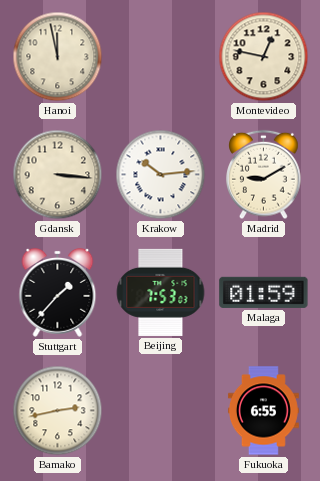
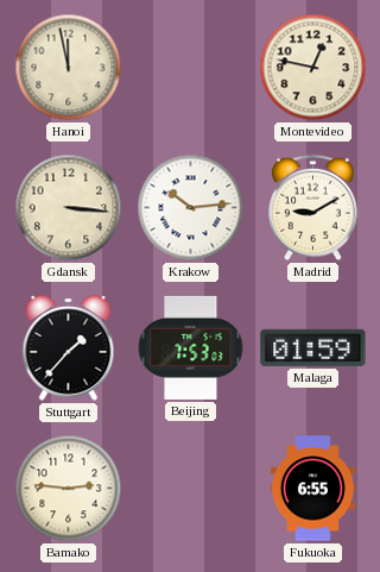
Bamako: 2:43 -> 2:46 (69, 489)
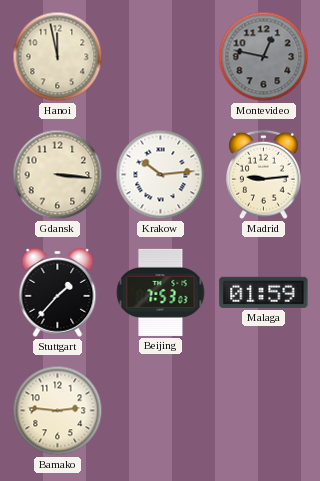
Montevideo dial: cream -> grey (264, 57)
Madrid: 9:10 -> 9:14 (264, 175)
Fukuoka: 6:55 -> none (312, 489)
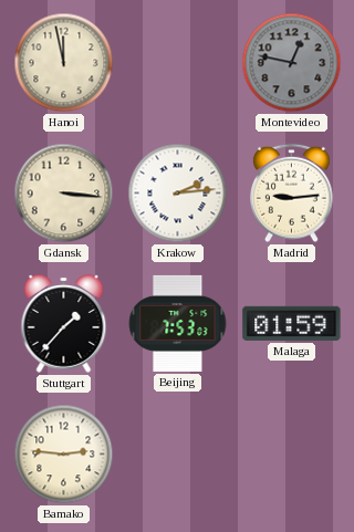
Krakow: 10:14 -> 2:14 (178, 194)
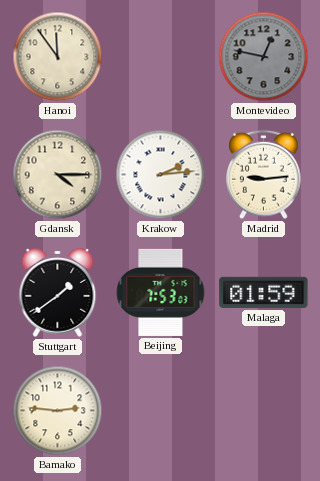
Hanoi: 11:58 -> 11:54 (58, 57)
Gdansk: 3:16 -> 4:15 (58, 175)
Stuttgart: 1:37 -> 1:39 (58, 292)
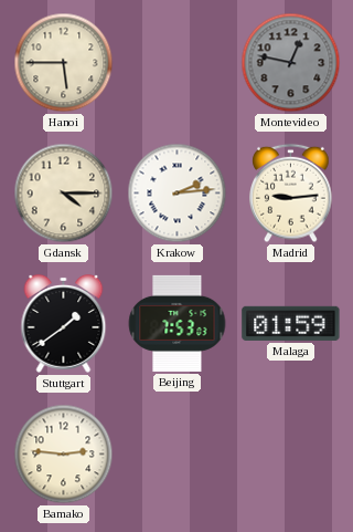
Hanoi: 11:54 -> 5:45 (64, 63)
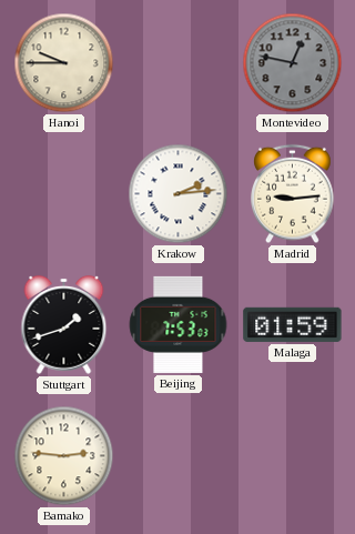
Hanoi: 5:45 -> 9:45 (64, 63)
Gdansk: 4:15 -> none (64, 194)
Stuttgart: 1:39 -> 1:42 (64, 324)
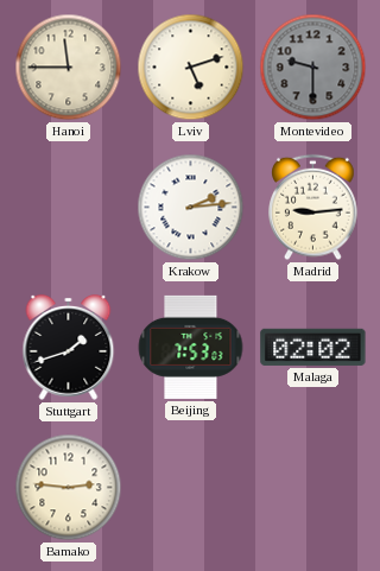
Hanoi: 9:45 -> 11:45 (69, 68)
Lviv: none -> 5:12 (191, 68)
Montevideo: 12:47 -> 9:30 (313, 68)
Malaga: 01:59 -> 02:02 (313, 347)
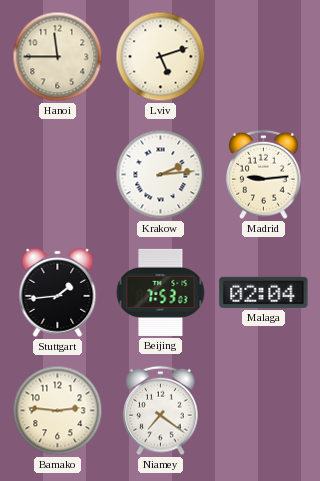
Montevideo: 9:30 -> none (313, 68)
Stuttgart: 1:42 -> 1:44 (58, 292)
Malaga: 02:02 -> 02:04 (264, 292)
Niamey: none -> 7:21 (161, 411)
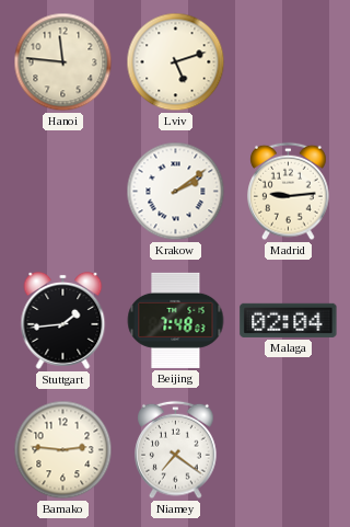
Hanoi: 11:45 -> 11:46 (63, 62)
Krakow: 2:14 -> 2:09 (176, 192)
Beijing: 7:53 -> 7:48 (176, 320)
